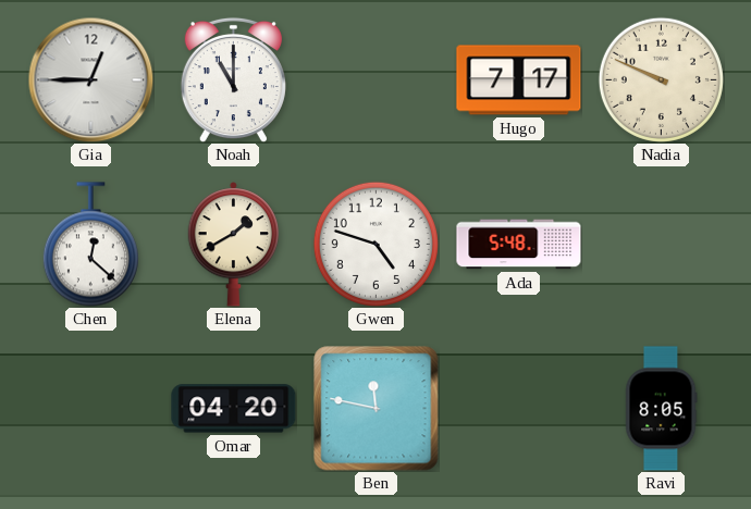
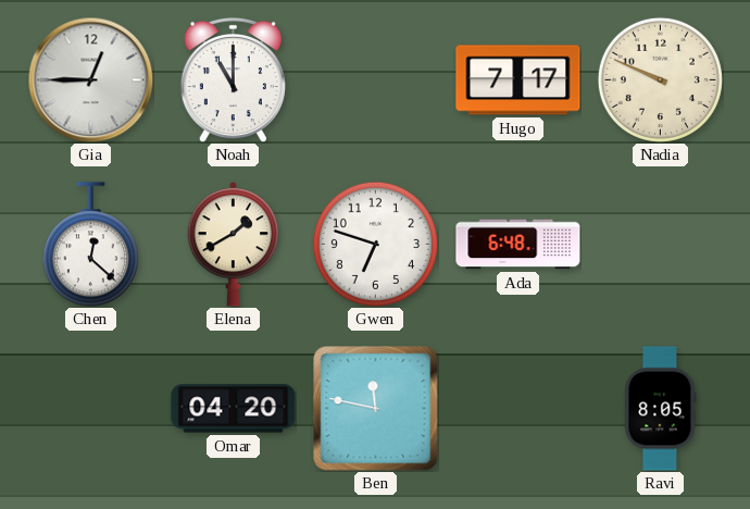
Gwen: 4:48 -> 6:48 (375, 244)
Ada: 5:48 -> 6:48 (518, 245)
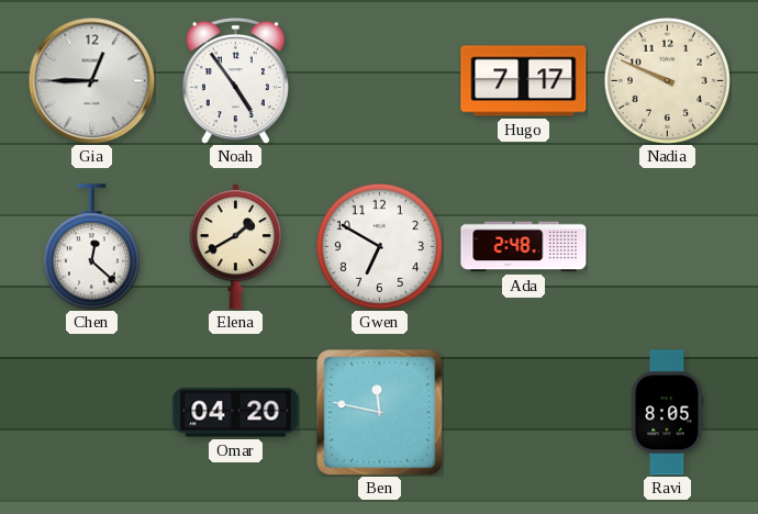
Noah: 11:00 -> 4:54 (235, 80)
Gwen: 6:48 -> 6:50 (379, 246)
Ada: 6:48 -> 2:48 (524, 247)
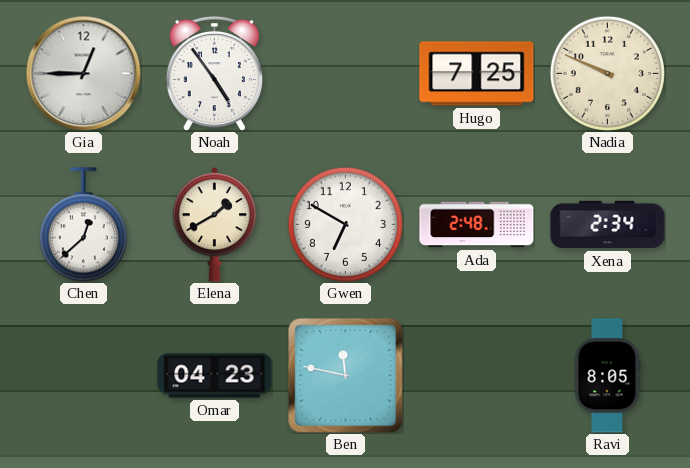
Hugo: 7:17 -> 7:25 (477, 74)
Chen: 12:22 -> 12:38 (83, 225)
Xena: none -> 2:34 (608, 225)
Omar: 04:20 -> 04:23 (215, 376)
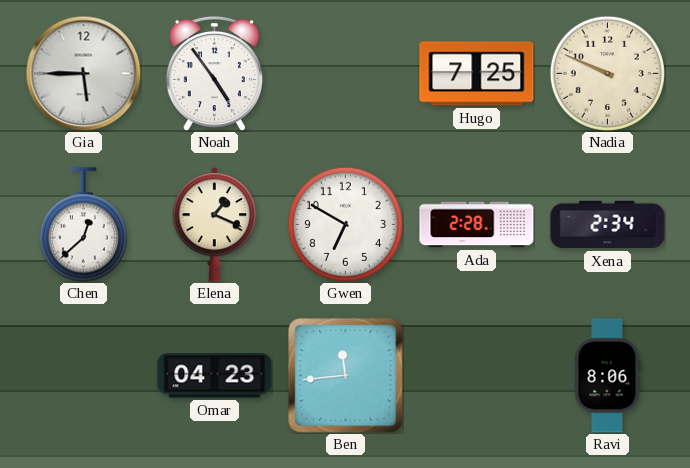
Gia: 12:45 -> 5:45 (83, 73)
Elena: 1:40 -> 1:19 (215, 225)
Ada: 2:48 -> 2:28 (477, 225)
Ben: 11:47 -> 11:44 (346, 376)
Ravi: 8:05 -> 8:06 (607, 376)
